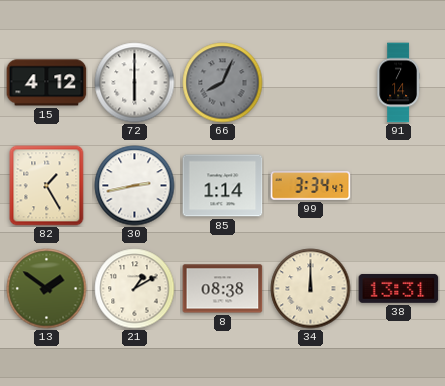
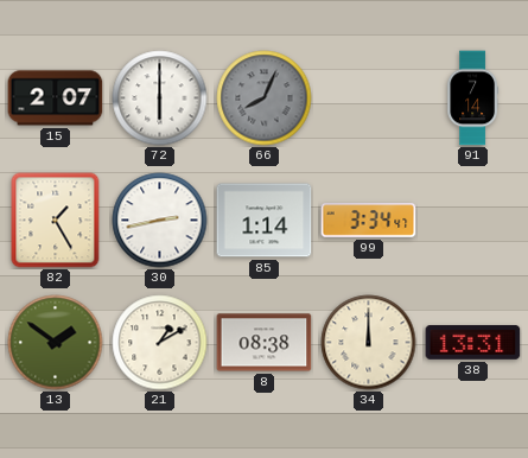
15: 4:12 -> 2:07 (56, 98)
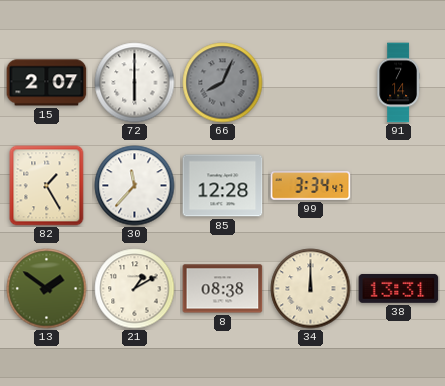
30: 2:43 -> 11:37 (135, 186)
85: 1:14 -> 12:28 (223, 186)
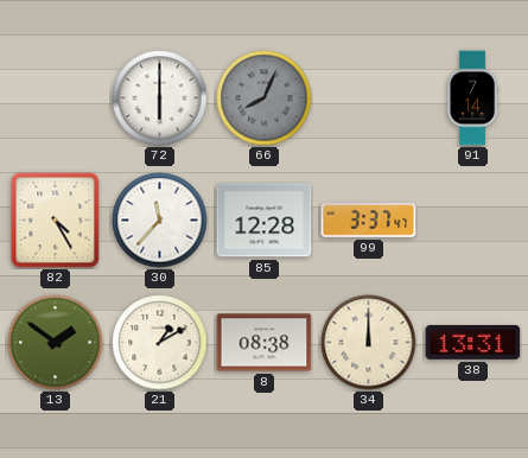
15: 2:07 -> none (47, 83)
82: 1:25 -> 4:25 (56, 221)
99: 3:34 -> 3:37 (369, 221)
